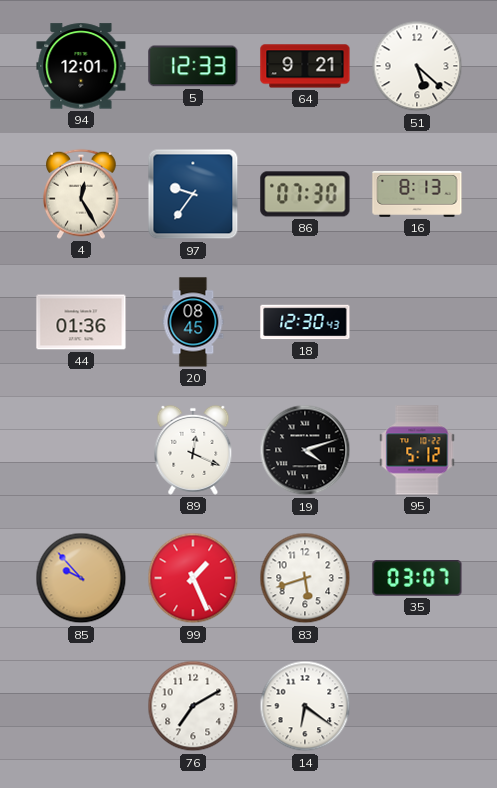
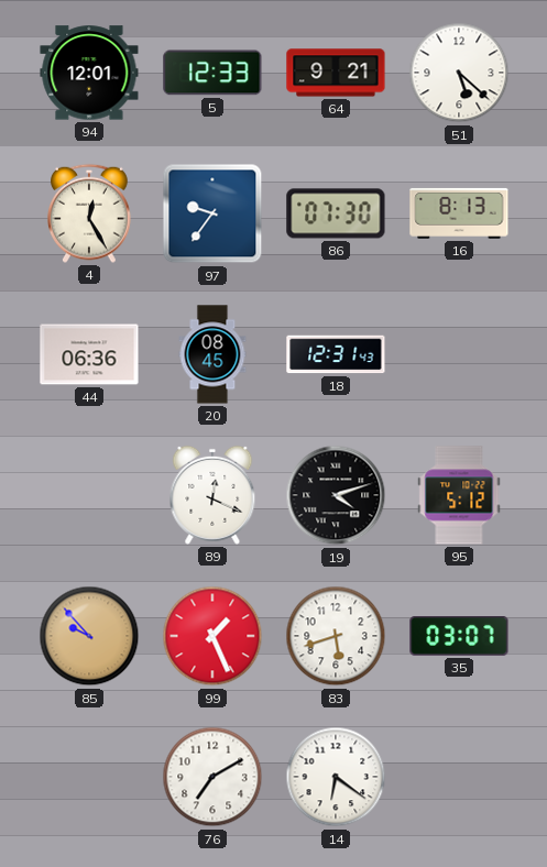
44: 01:36 -> 06:36 (89, 354)
18: 12:30 -> 12:31 (336, 354)
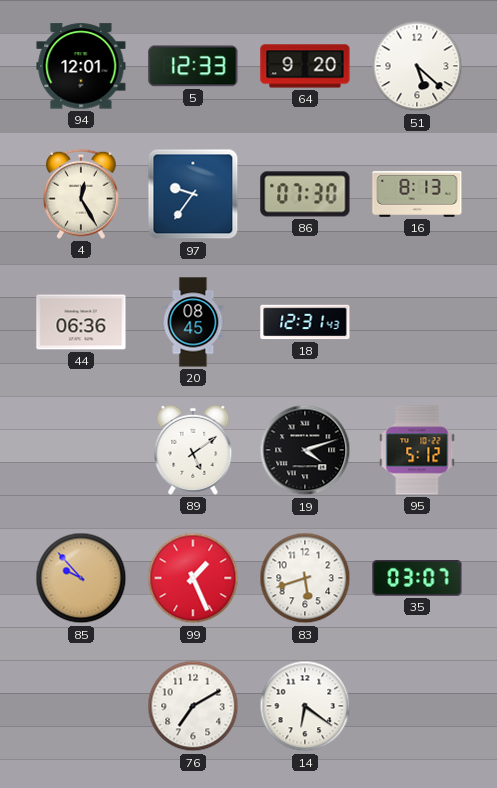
64: 9:21 -> 9:20 (305, 66)
89: 12:19 -> 5:09 (193, 450)
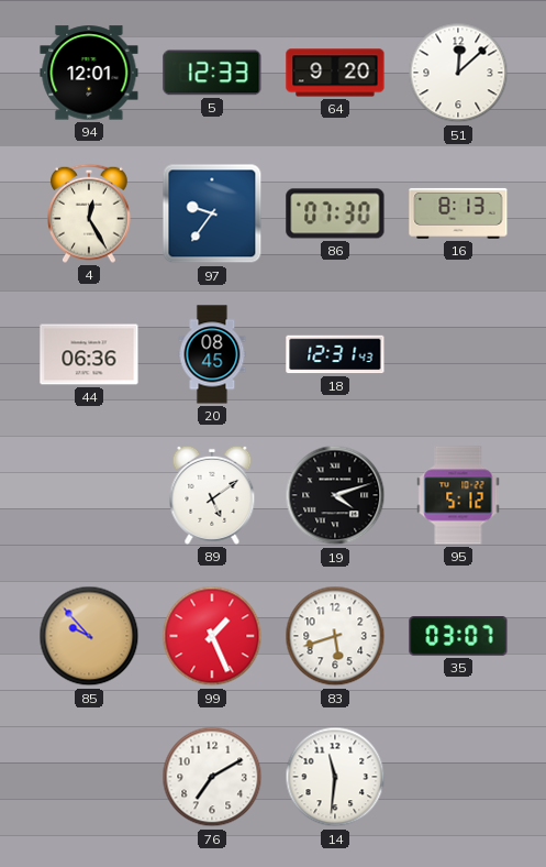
51: 5:22 -> 12:08 (458, 73)
14: 6:21 -> 11:31 (335, 777)
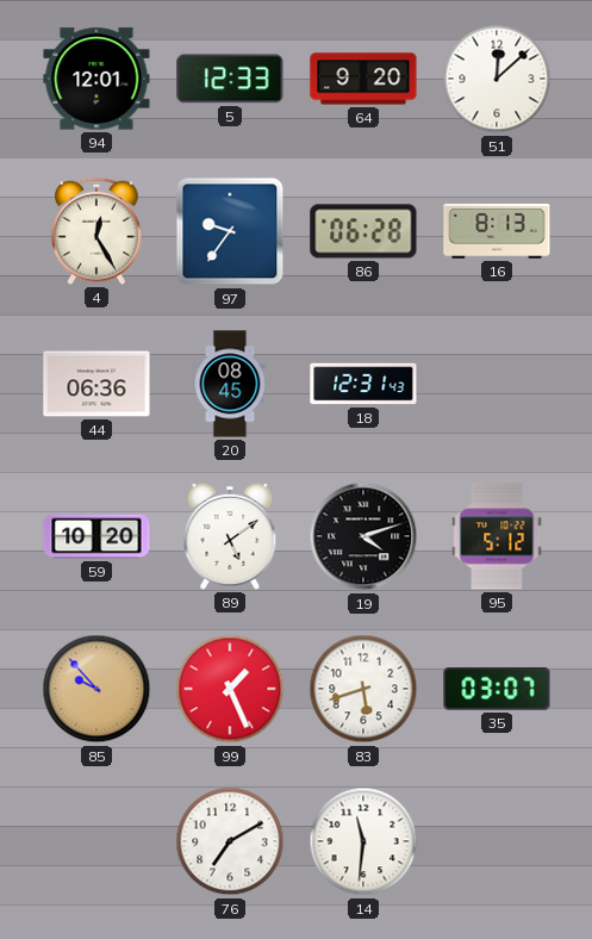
86: 07:30 -> 06:28 (363, 231)
59: none -> 10:20 (96, 536)
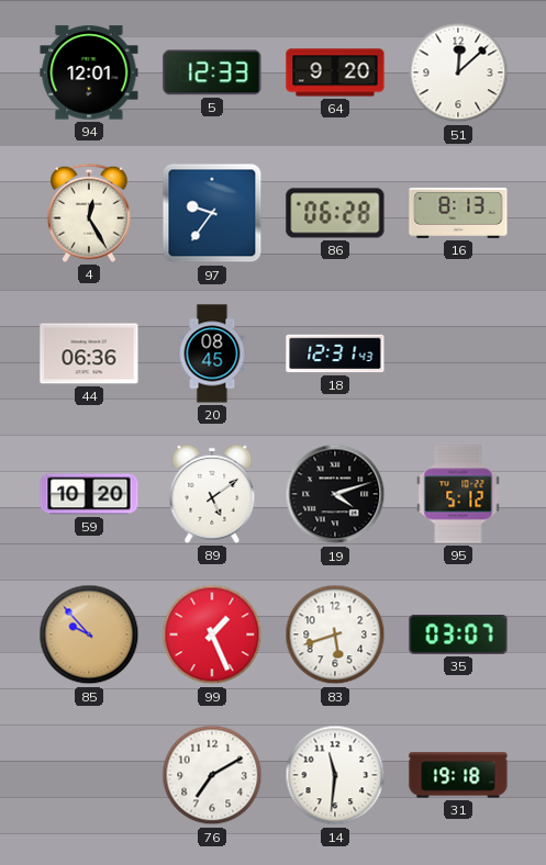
31: none -> 19:18 (458, 775)
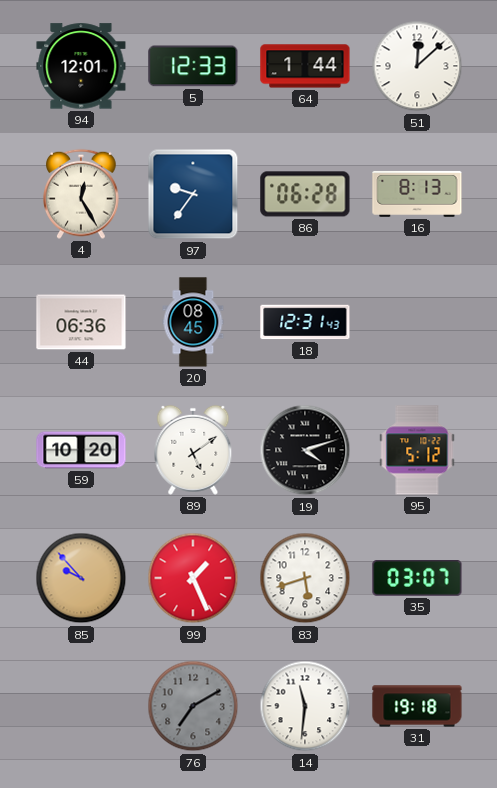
64: 9:20 -> 1:44 (305, 66)
76 dial: white -> grey (193, 706)
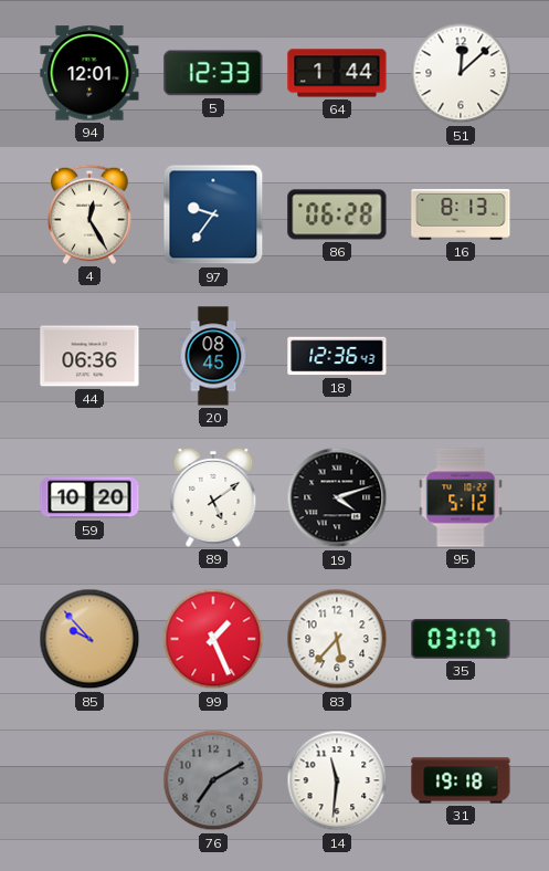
18: 12:31 -> 12:36 (337, 356)
83: 5:42 -> 5:37 (337, 639)
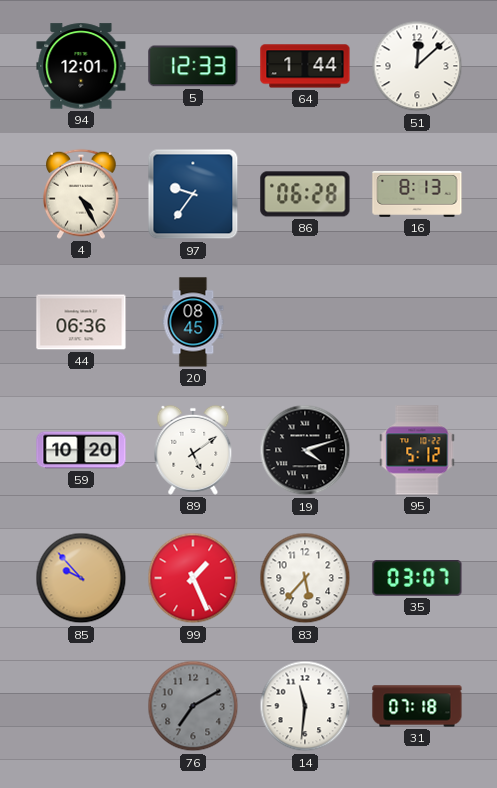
4: 12:25 -> 4:25 (82, 194)
18: 12:36 -> none (337, 356)
31: 19:18 -> 07:18 (417, 706)
